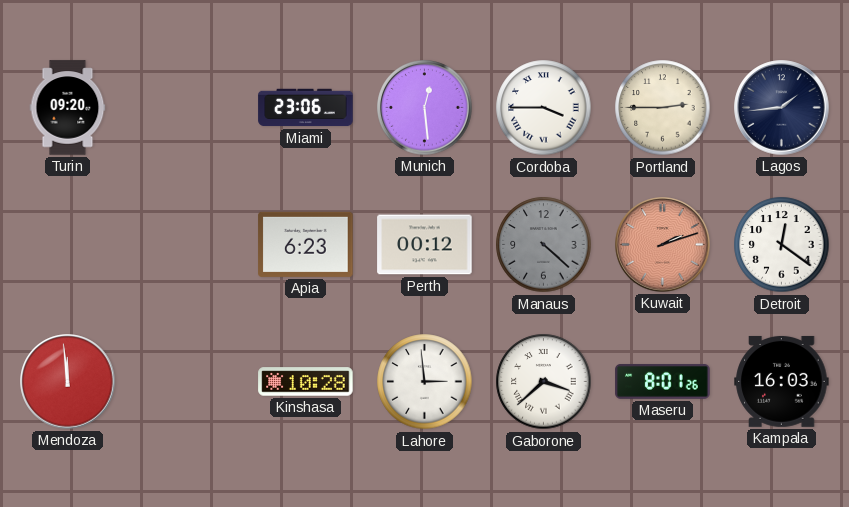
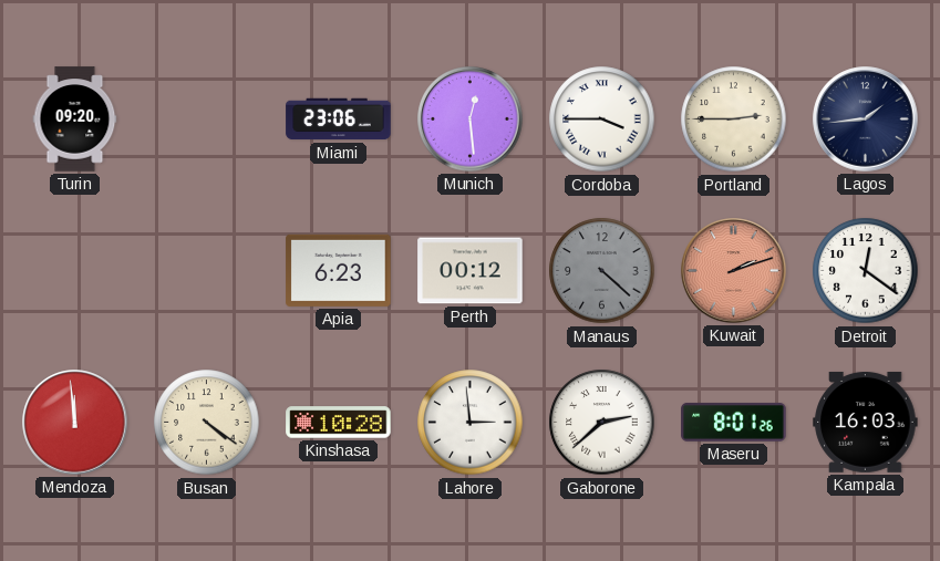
Busan: none -> 4:21 (207, 423)
Gaborone: 3:38 -> 2:38 (602, 423)
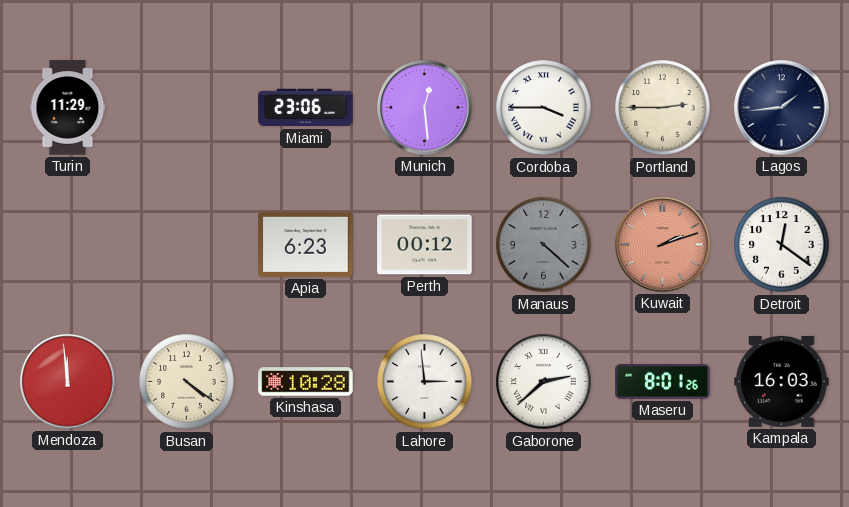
Turin: 09:20 -> 11:29 (68, 108)
